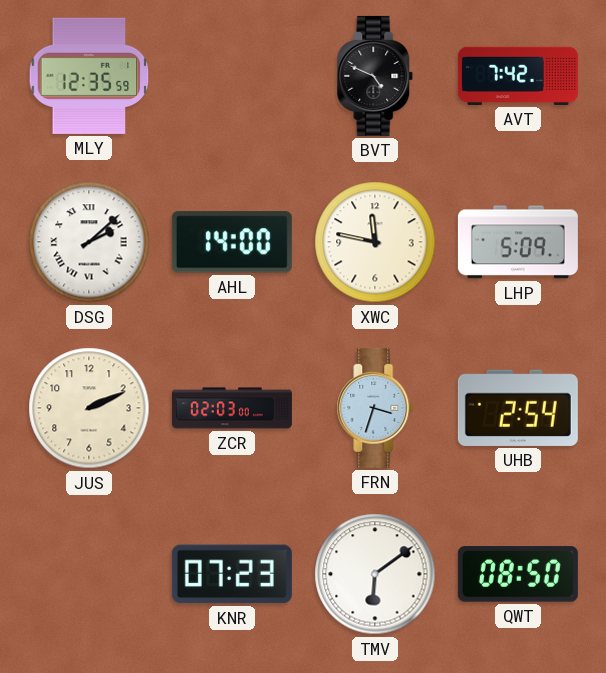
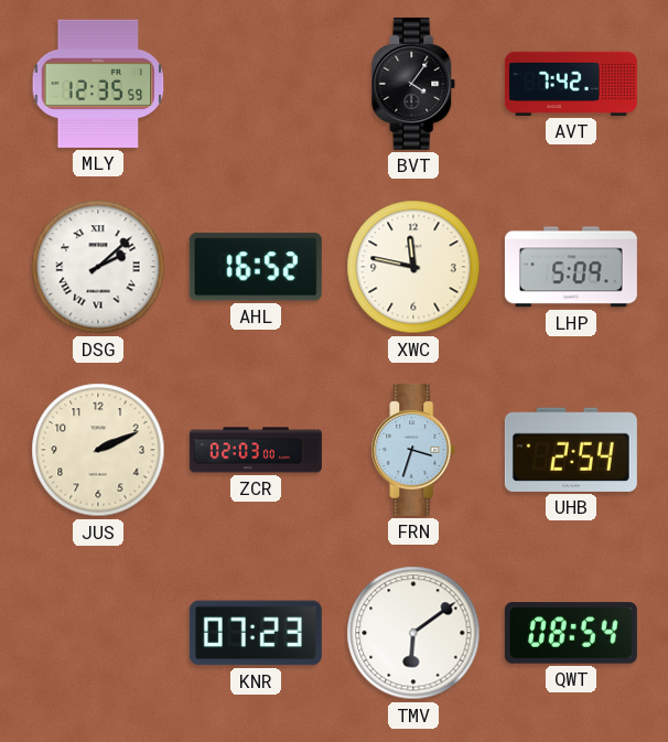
BVT: 4:49 -> 4:06 (413, 84)
AHL: 14:00 -> 16:52 (256, 267)
QWT: 08:50 -> 08:54 (571, 633)
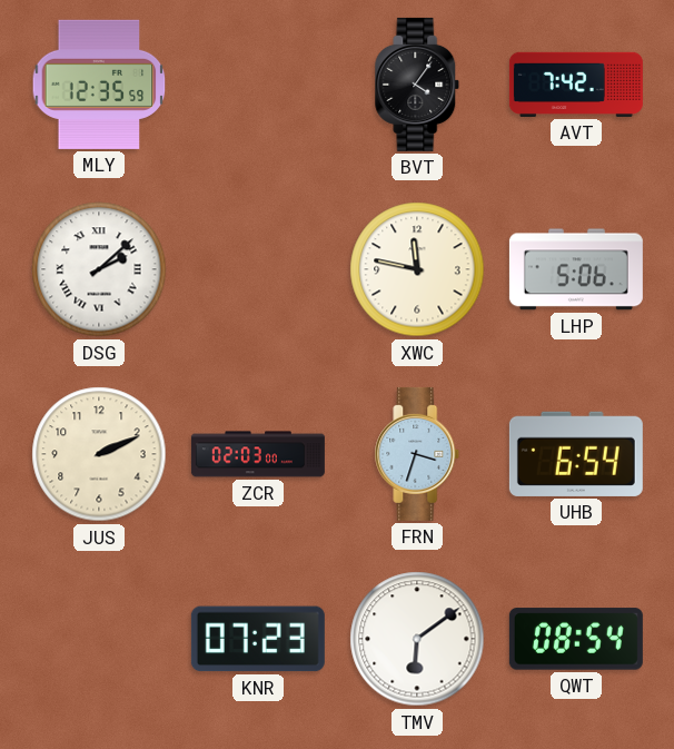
AHL: 16:52 -> none (256, 267)
LHP: 5:09 -> 5:06 (576, 269)
UHB: 2:54 -> 6:54 (576, 454)
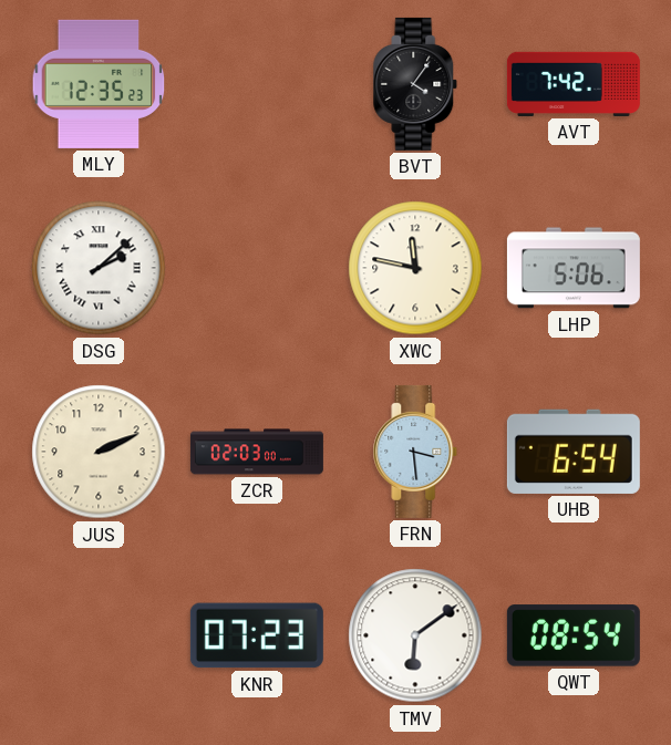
MLY: 12:35:59 -> 12:35:23 (99, 84)
FRN: 3:33 -> 3:29 (415, 452)
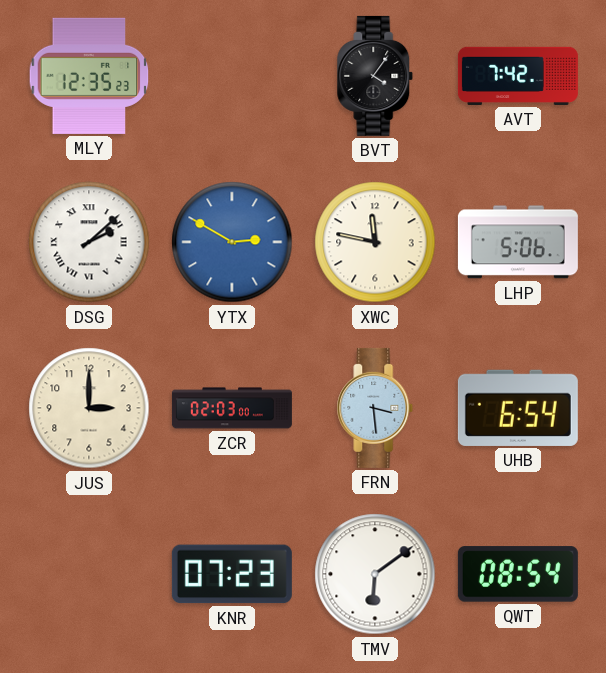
YTX: none -> 2:50 (232, 242)
JUS: 2:11 -> 3:00 (89, 408)
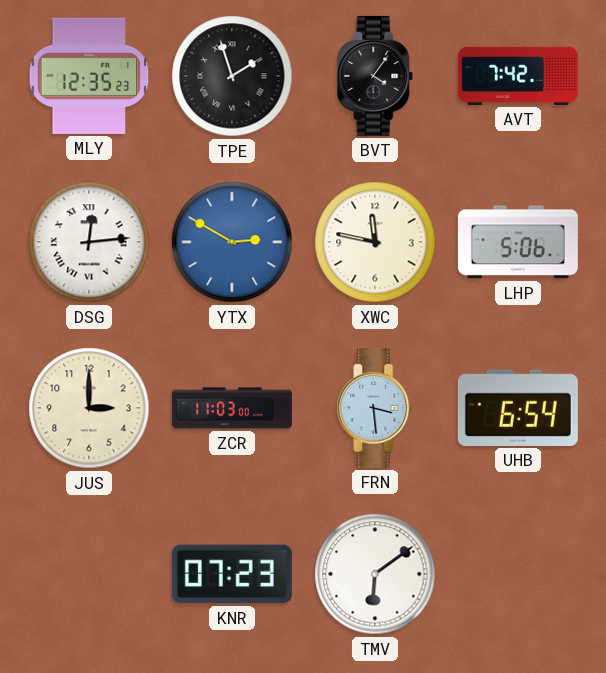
TPE: none -> 1:57 (232, 76)
DSG: 2:08 -> 12:14 (89, 242)
ZCR: 02:03 -> 11:03 (232, 408)
QWT: 08:54 -> none (518, 574)
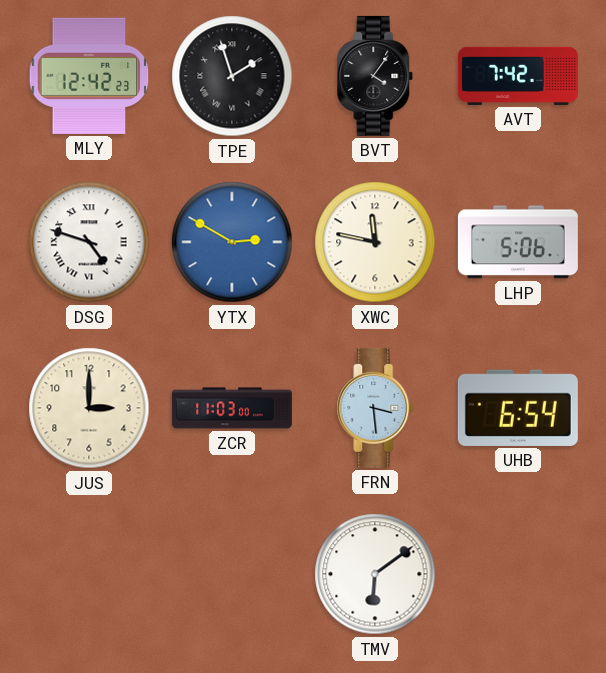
MLY: 12:35 -> 12:42 (89, 76)
DSG: 12:14 -> 4:48 (89, 242)
KNR: 07:23 -> none (232, 574)
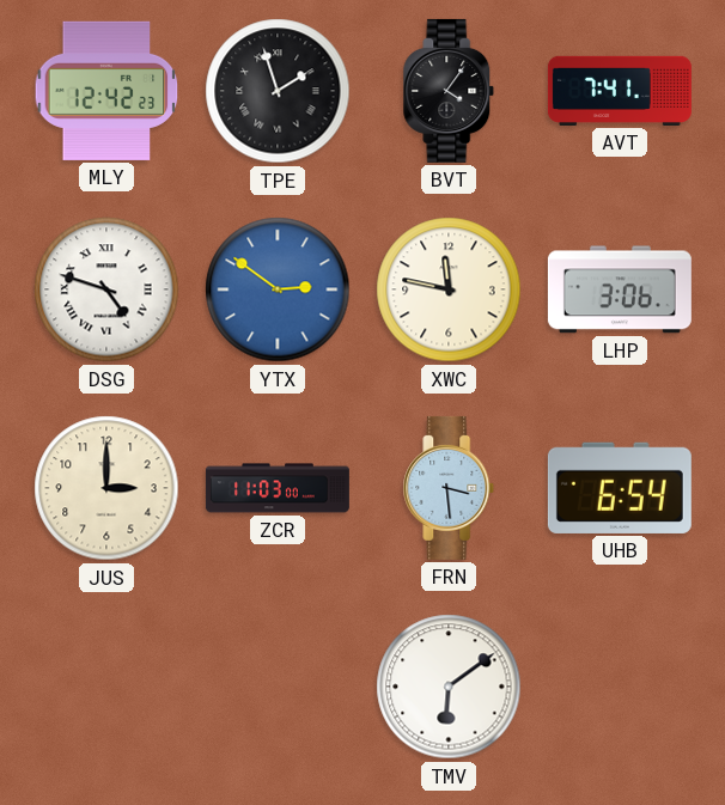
AVT: 7:42 -> 7:41 (620, 91)
YTX: 2:50 -> 2:51 (278, 289)
LHP: 5:06 -> 3:06 (620, 289)
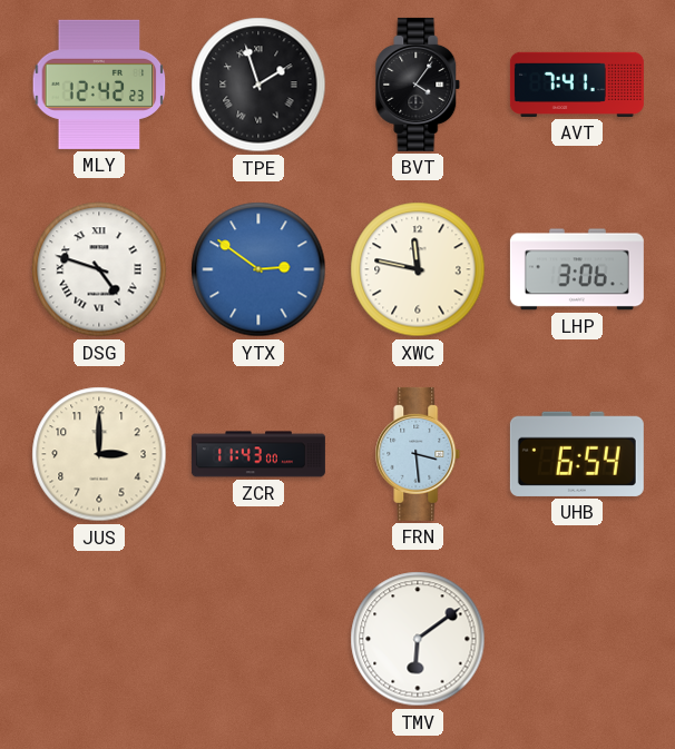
ZCR: 11:03 -> 11:43 (258, 454)
